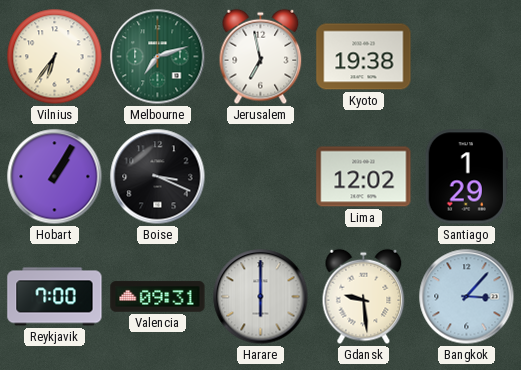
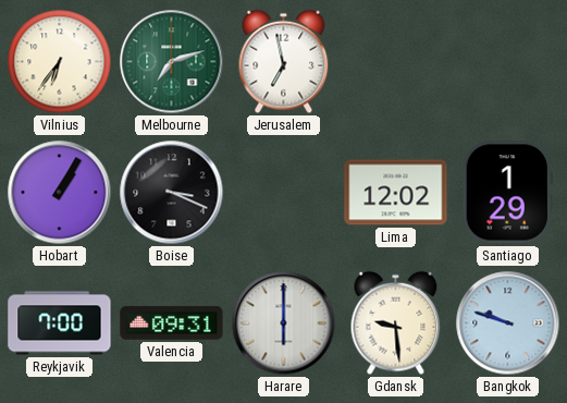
Kyoto: 19:38 -> none (364, 57)
Bangkok: 3:07 -> 9:48 (508, 323)
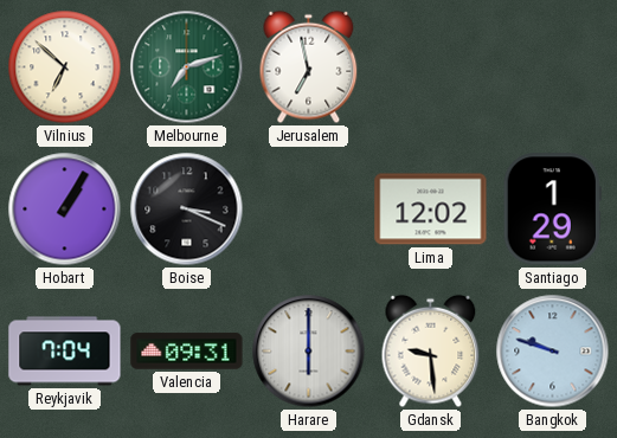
Vilnius: 6:36 -> 6:52 (65, 67)
Reykjavik: 7:00 -> 7:04 (65, 352)
